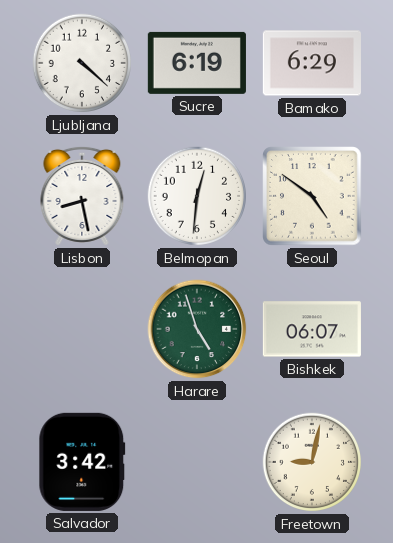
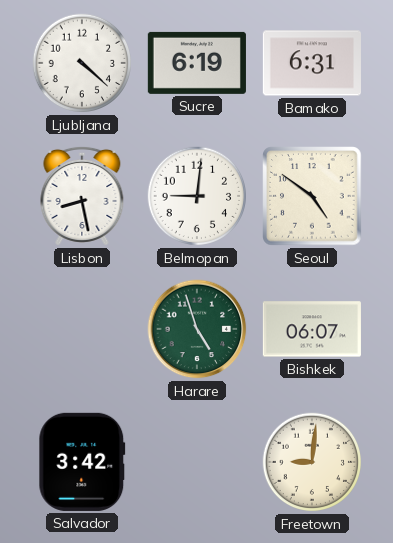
Bamako: 6:29 -> 6:31 (312, 63)
Belmopan: 12:31 -> 9:01 (197, 196)
Freetown: 9:02 -> 9:01 (312, 462)
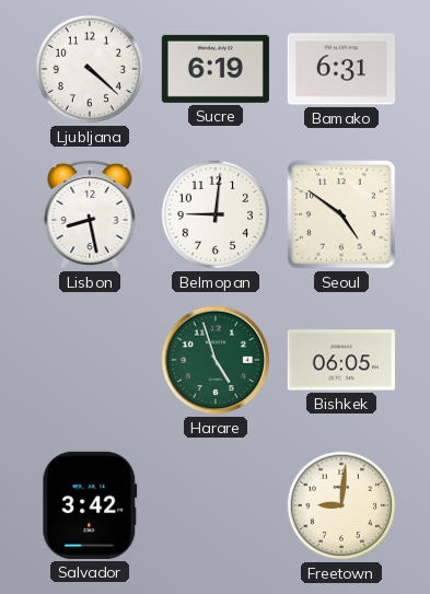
Bishkek: 06:07 -> 06:05 (341, 360)
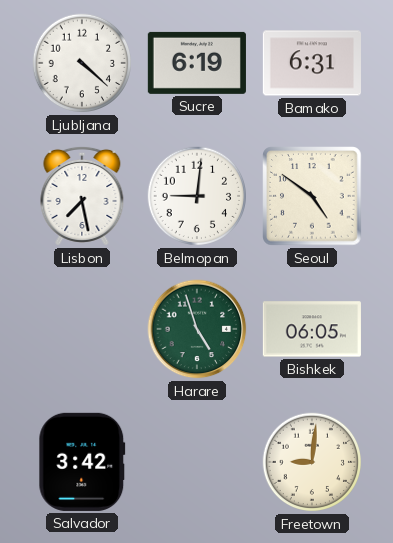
Lisbon: 8:28 -> 7:28 (82, 196)
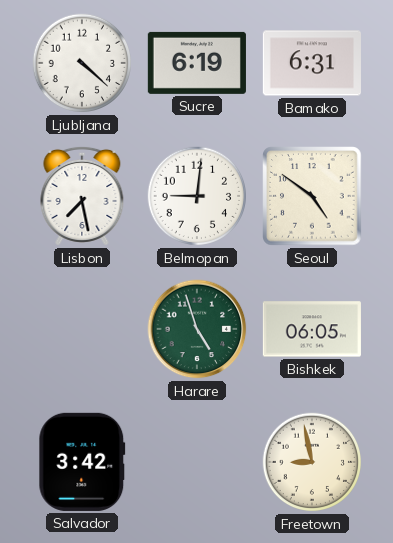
Freetown: 9:01 -> 8:58 (312, 462)
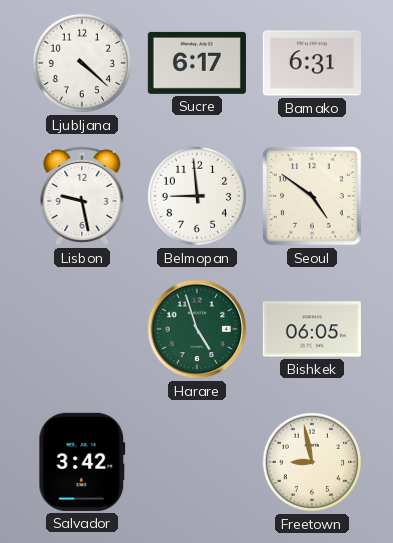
Sucre: 6:19 -> 6:17 (197, 63)
Lisbon: 7:28 -> 9:28 (82, 196)
Belmopan: 9:01 -> 8:59 (197, 196)
